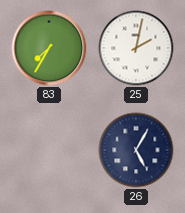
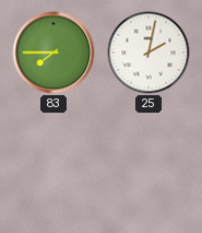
83: 7:35 -> 7:45 (54, 53)
26: 5:05 -> none (136, 150)
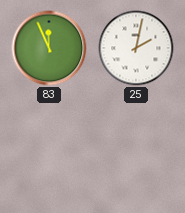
83: 7:45 -> 11:56 (49, 48)
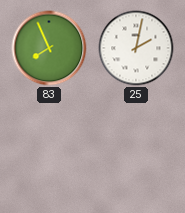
83: 11:56 -> 7:56 (49, 48)
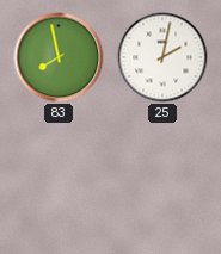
83: 7:56 -> 7:58 (59, 57)
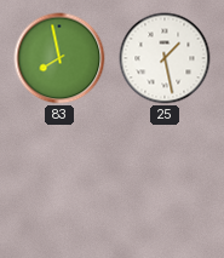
25: 2:02 -> 1:28 (165, 58)
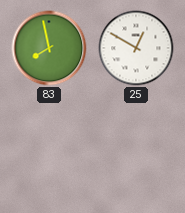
25: 1:28 -> 12:50 (136, 48)
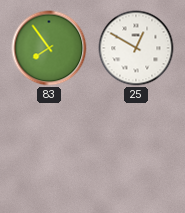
83: 7:58 -> 7:54 (49, 48)
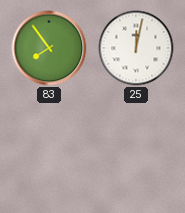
25: 12:50 -> 12:02 (136, 48)
